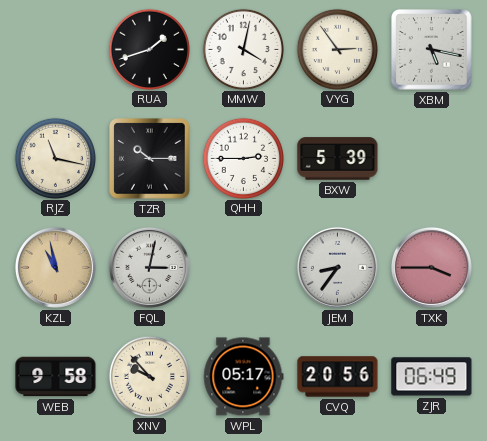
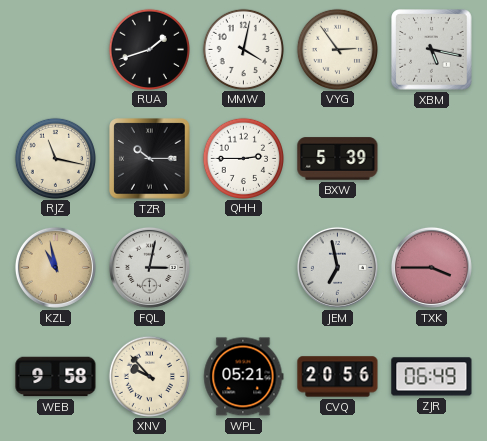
JEM: 8:36 -> 6:58 (337, 267)
WPL: 05:17 -> 05:21 (244, 377)
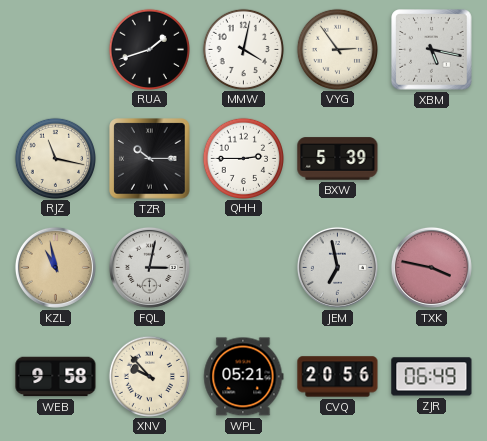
TXK: 3:45 -> 3:47 (431, 267)
